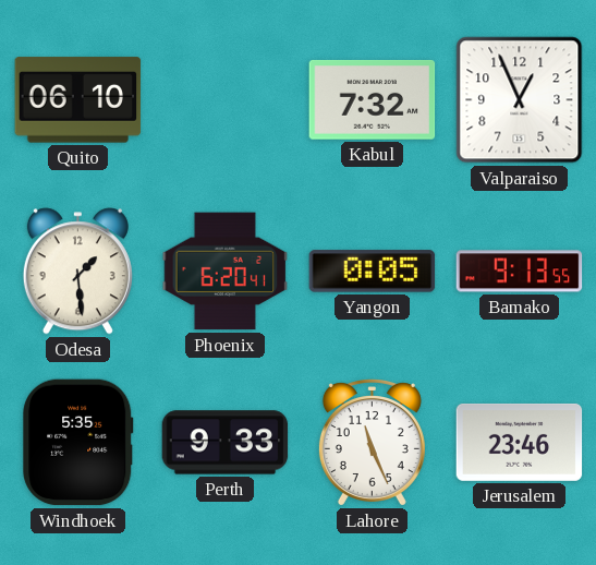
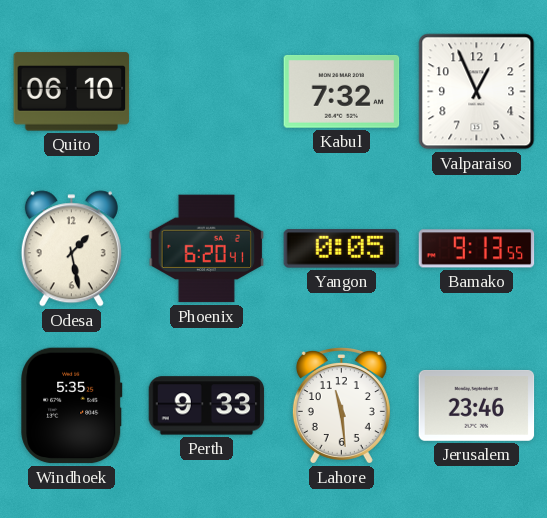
Odesa: 1:29 -> 1:28 (71, 249)
Lahore: 11:26 -> 11:29 (341, 406)
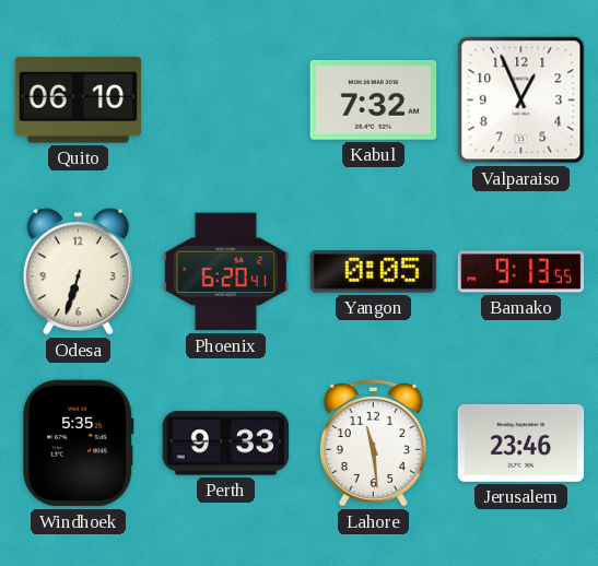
Odesa: 1:28 -> 6:33 (78, 272)
